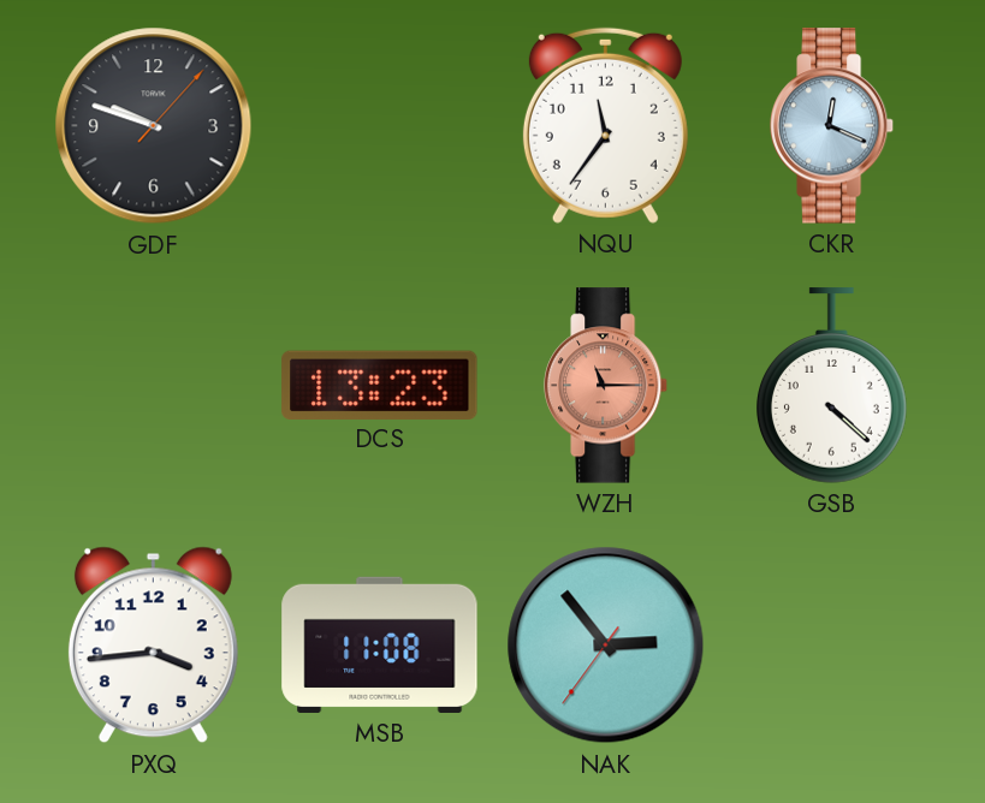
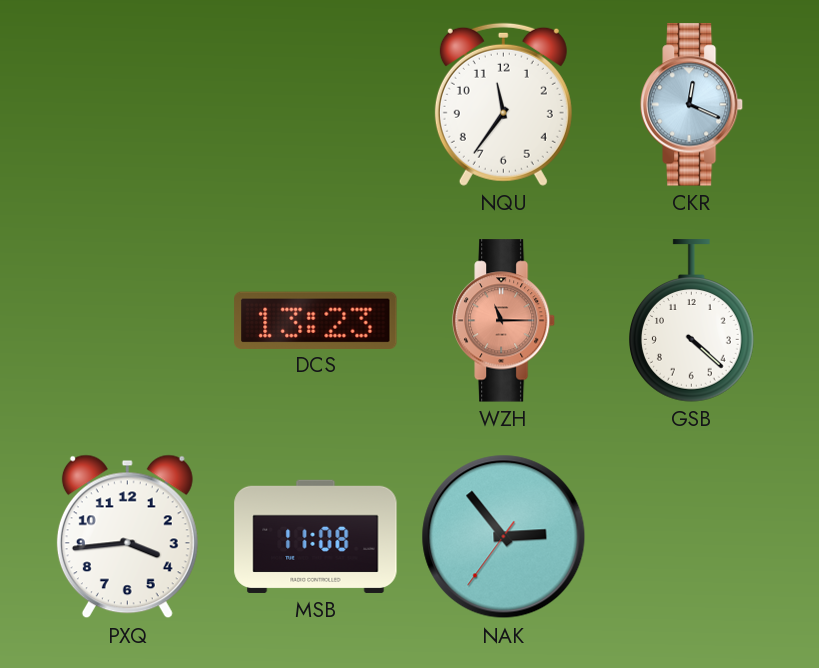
GDF: 9:48 -> none (154, 126)
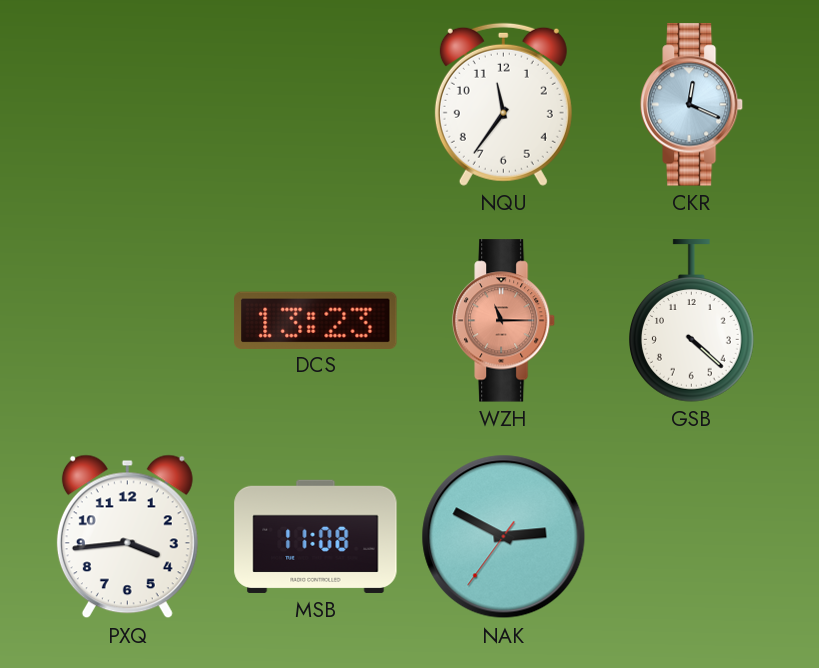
NAK: 2:53 -> 2:49 (504, 537)
